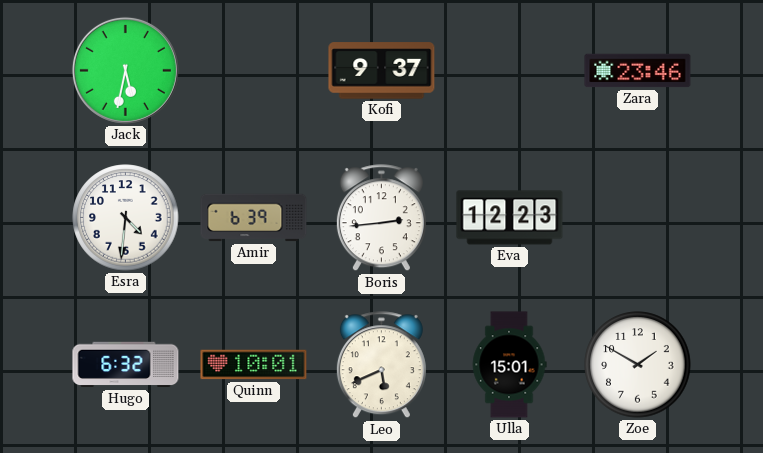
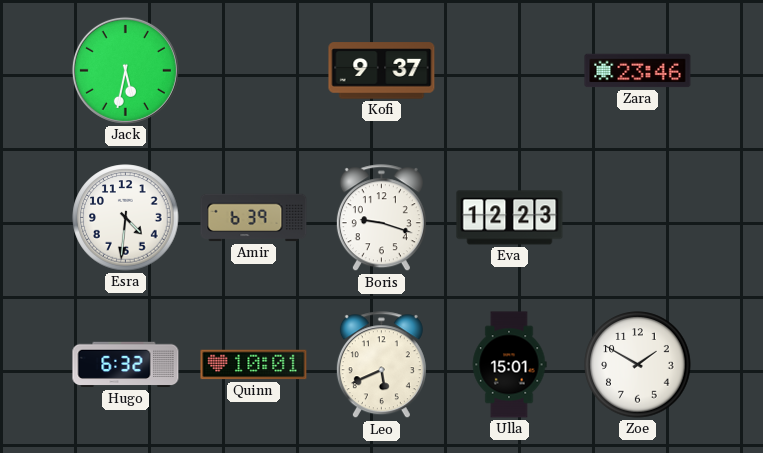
Boris: 2:44 -> 9:18 (381, 218)
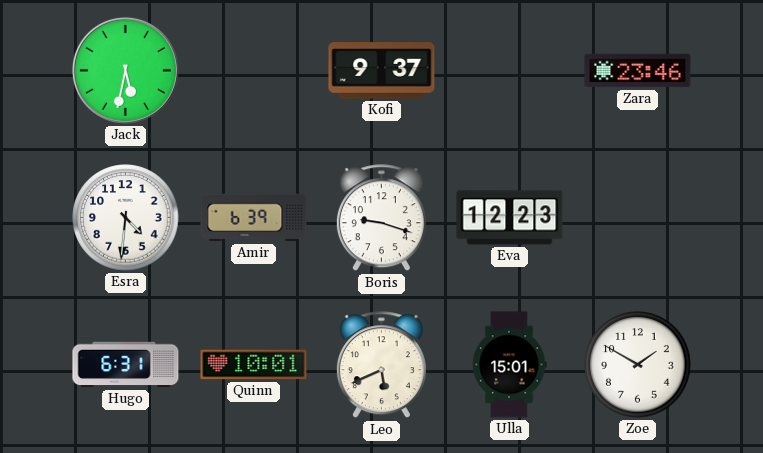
Hugo: 6:32 -> 6:31 (126, 365)
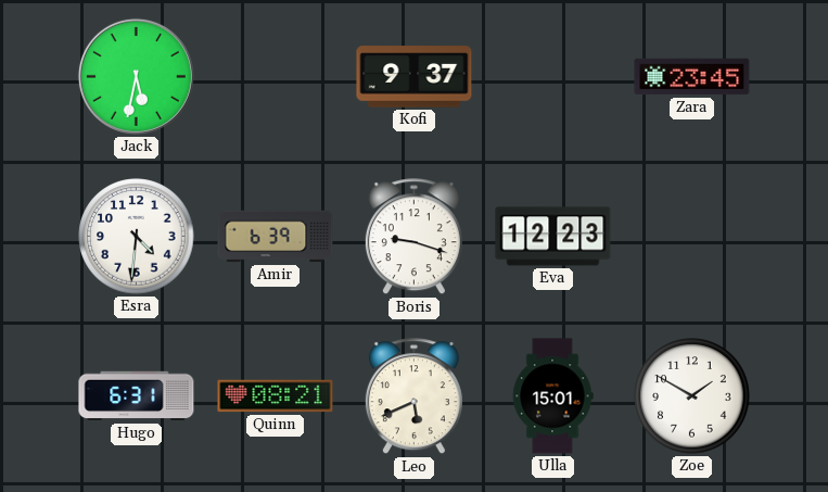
Zara: 23:46 -> 23:45 (692, 77)
Quinn: 10:01 -> 08:21 (276, 396)
